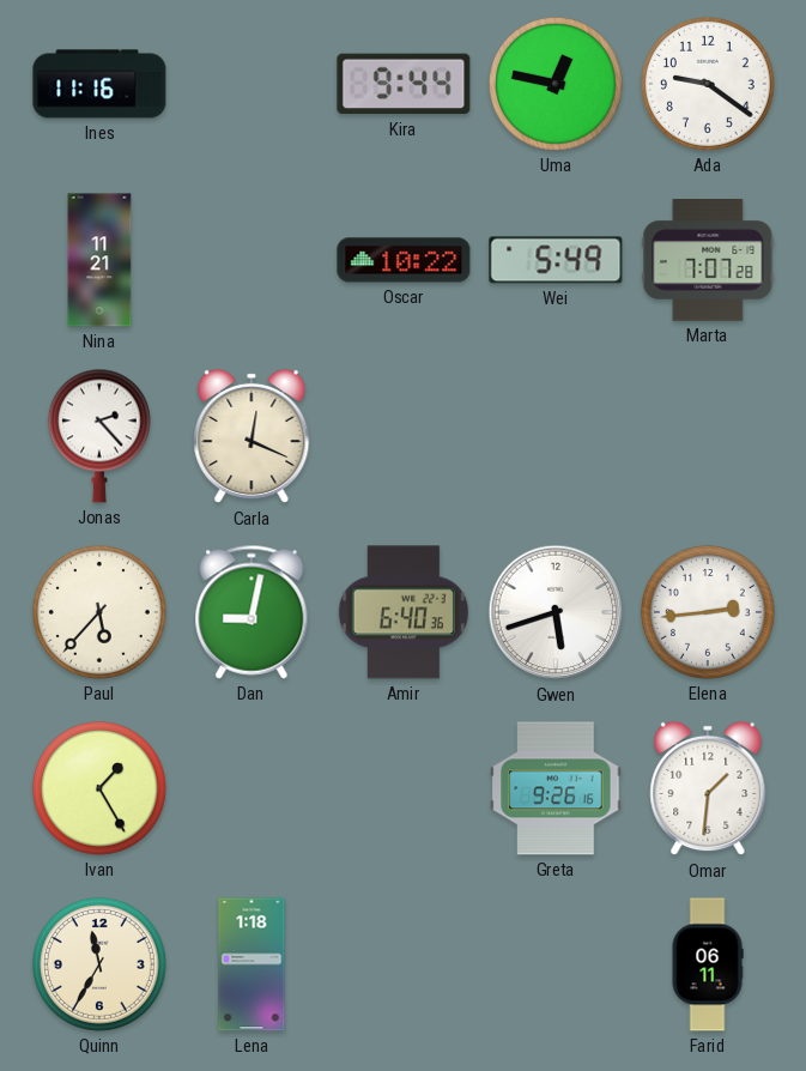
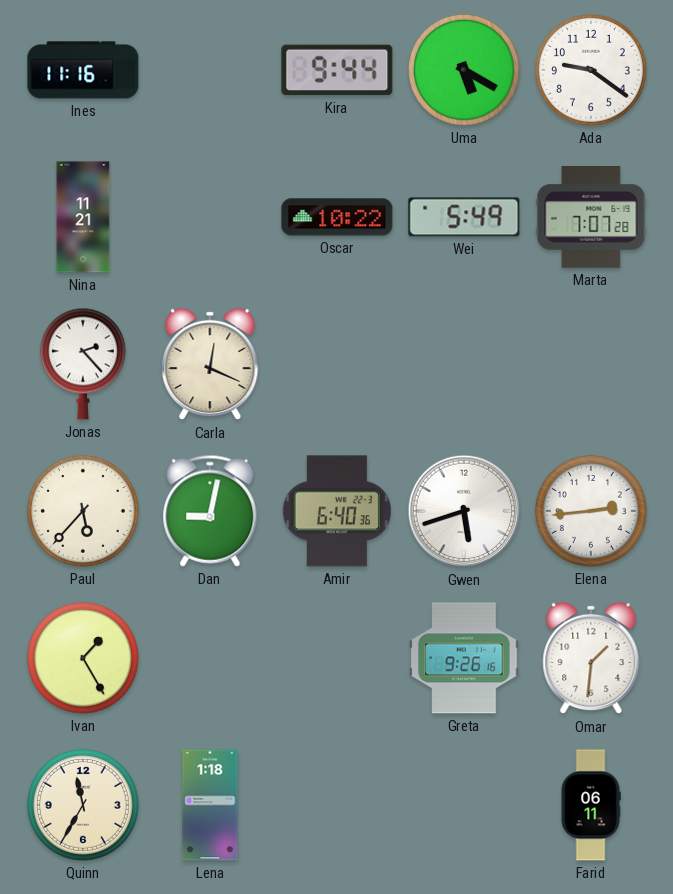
Uma: 12:47 -> 5:20 (464, 70)
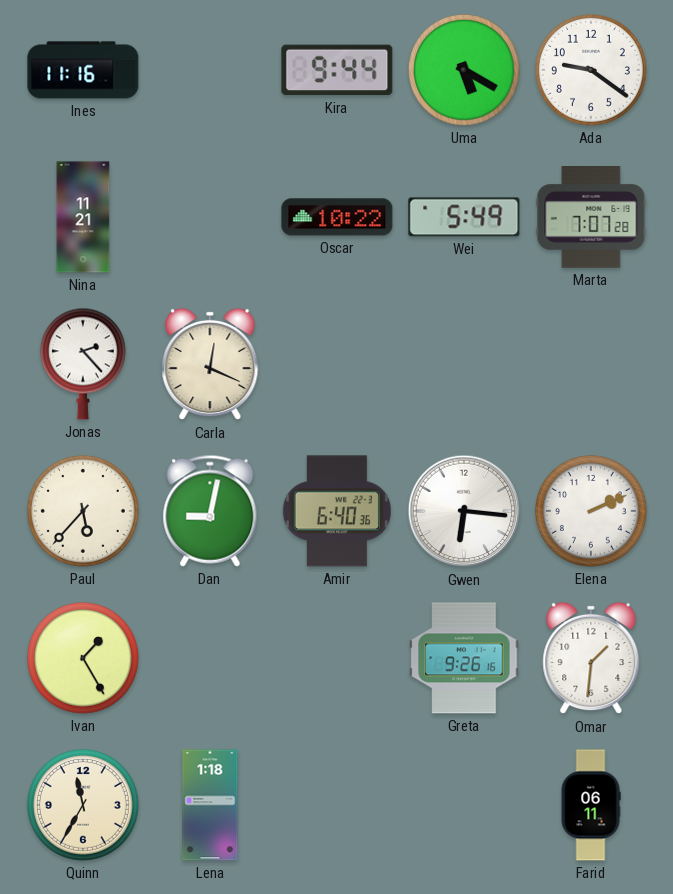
Gwen: 5:42 -> 6:16 (464, 511)
Elena: 2:44 -> 2:11 (591, 511)
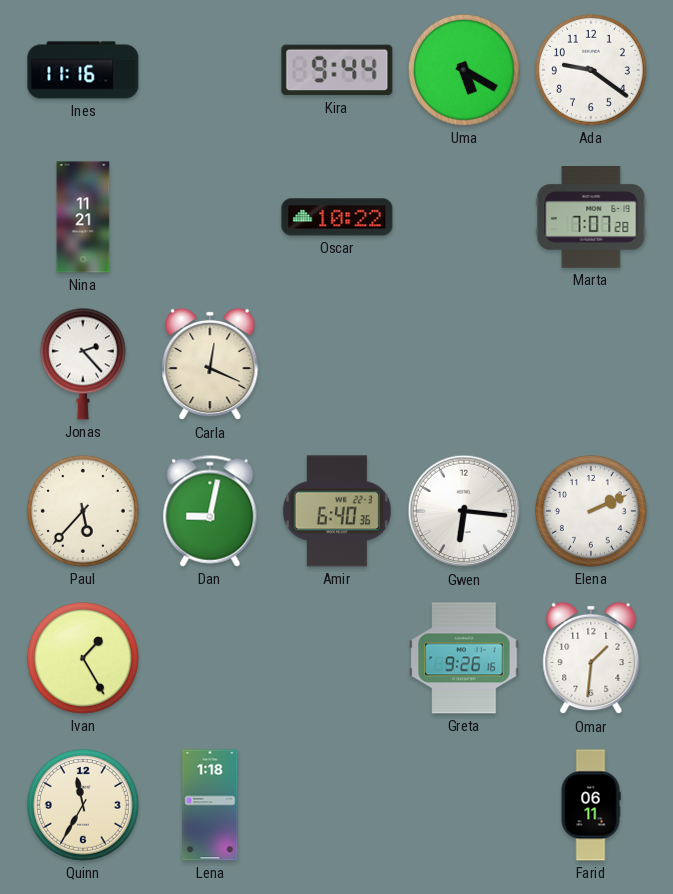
Wei: 5:49 -> none (464, 217)
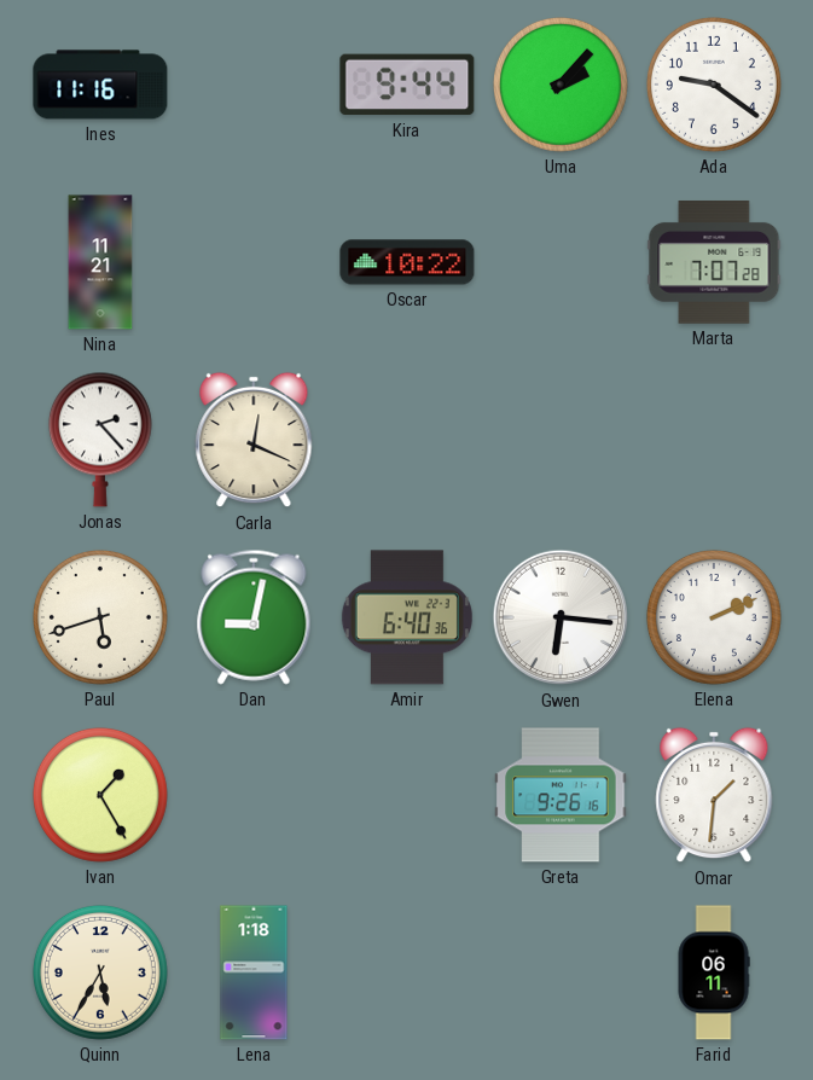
Uma: 5:20 -> 2:07 (561, 85)
Paul: 5:37 -> 5:42 (100, 617)
Quinn: 11:35 -> 5:35 (100, 972)
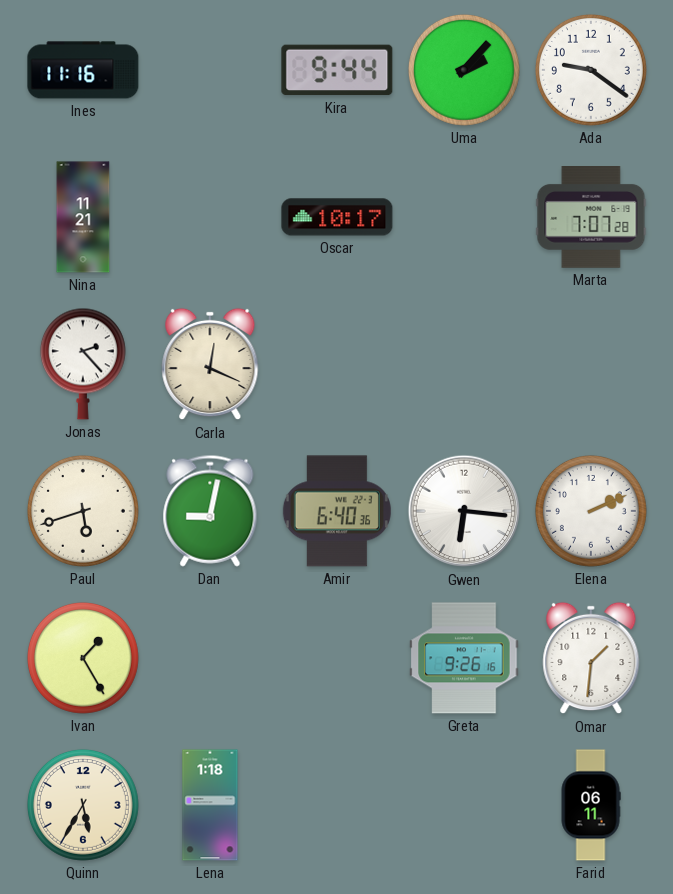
Oscar: 10:22 -> 10:17 (337, 217)
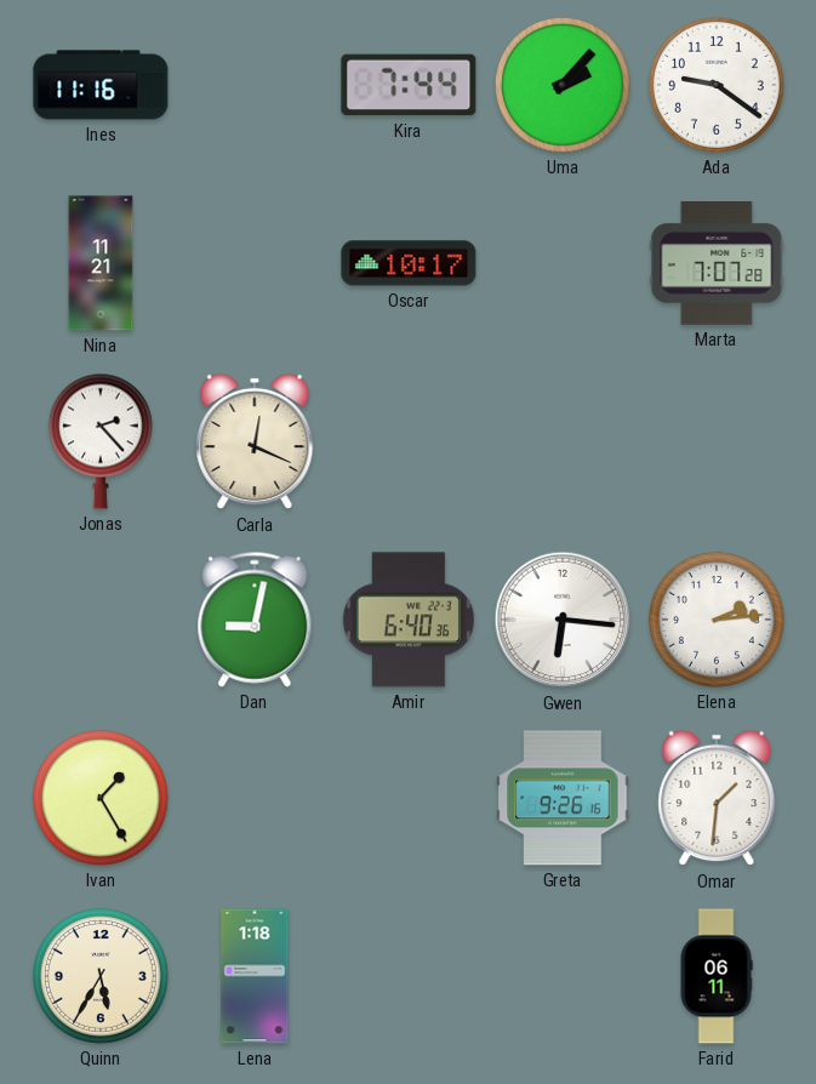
Kira: 9:44 -> 7:44 (409, 85)
Paul: 5:42 -> none (83, 511)
Elena: 2:11 -> 2:14 (717, 620)
